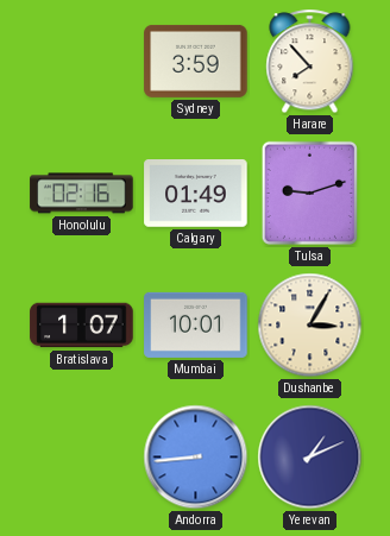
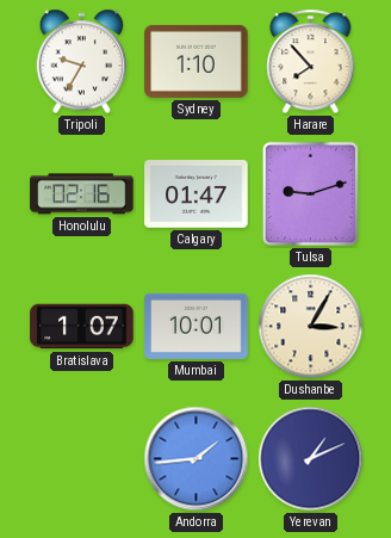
Tripoli: none -> 9:35 (82, 62)
Sydney: 3:59 -> 1:10 (197, 61)
Calgary: 01:49 -> 01:47 (197, 194)
Andorra: 8:44 -> 1:44 (197, 459)
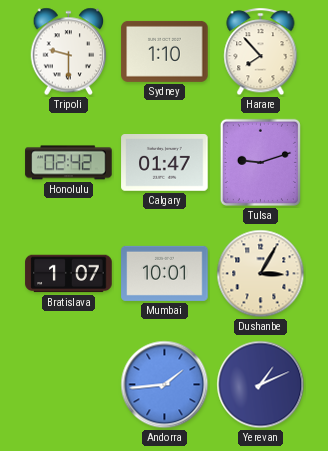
Tripoli: 9:35 -> 9:30 (69, 52)
Honolulu: 02:16 -> 02:42 (69, 163)
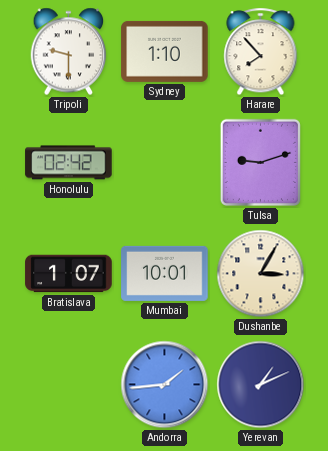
Calgary: 01:47 -> none (165, 163)
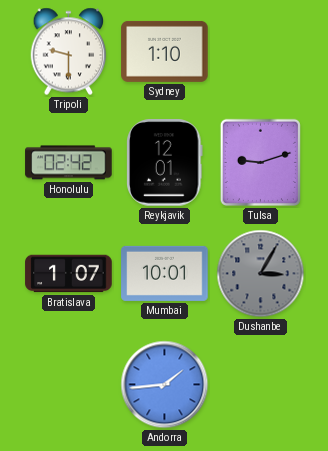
Harare: 7:53 -> none (261, 52)
Reykjavik: none -> 12:01 (165, 163)
Dushanbe dial: cream -> grey (261, 274)
Yerevan: 1:11 -> none (261, 385)
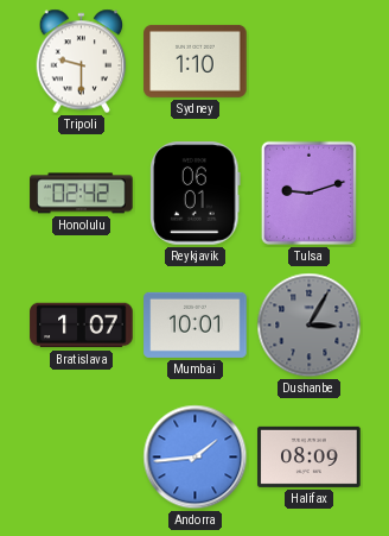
Reykjavik: 12:01 -> 06:01 (196, 194)
Halifax: none -> 08:09 (310, 456)
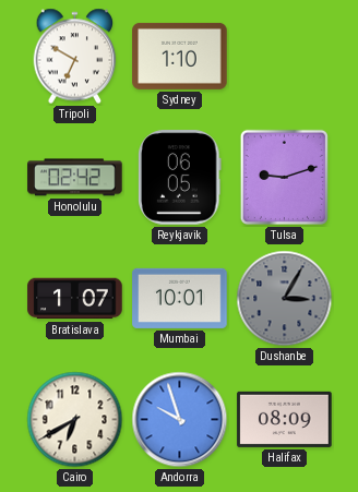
Tripoli: 9:30 -> 6:50 (75, 57)
Reykjavik: 06:01 -> 06:05 (180, 178)
Cairo: none -> 6:40 (75, 420)
Andorra: 1:44 -> 9:57 (180, 420)
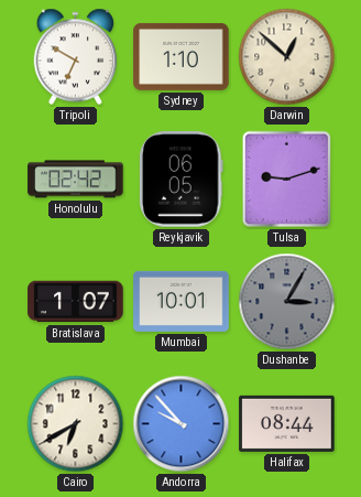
Darwin: none -> 12:52 (287, 57)
Andorra: 9:57 -> 9:53 (182, 424)
Halifax: 08:09 -> 08:44 (287, 423)
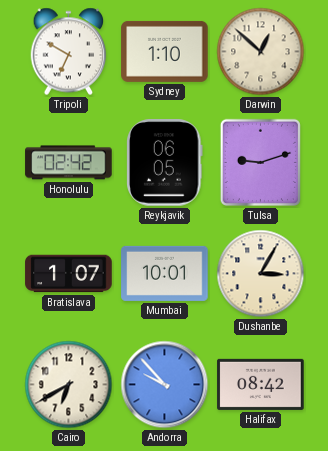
Dushanbe dial: grey -> cream (261, 274)
Halifax: 08:44 -> 08:42 (261, 384)
